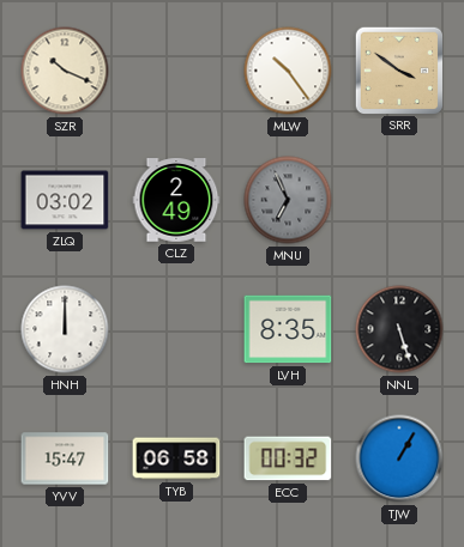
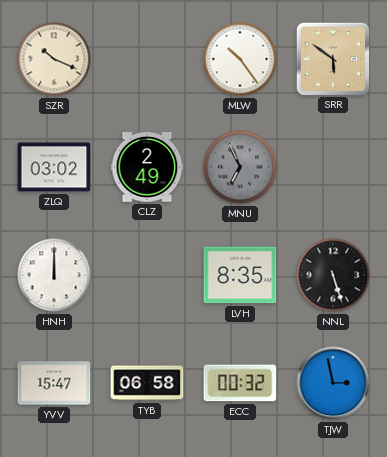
SRR: 3:51 -> 5:51 (332, 58)
TJW: 1:05 -> 2:58 (333, 383)
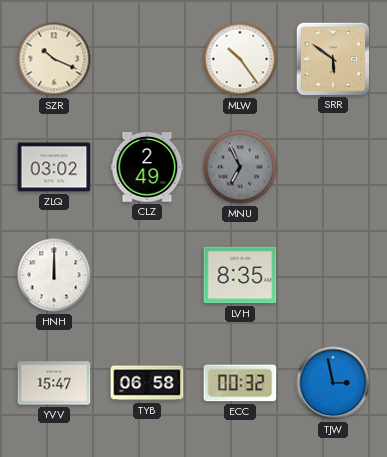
NNL: 5:27 -> none (333, 275)
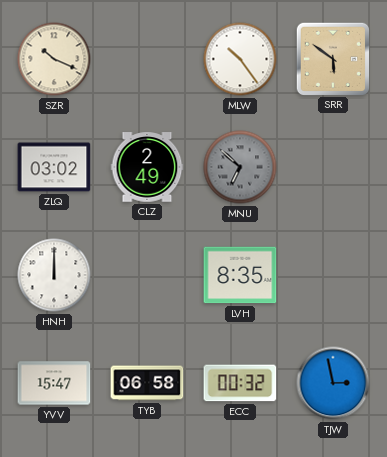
MNU: 6:56 -> 6:52 (240, 167)
